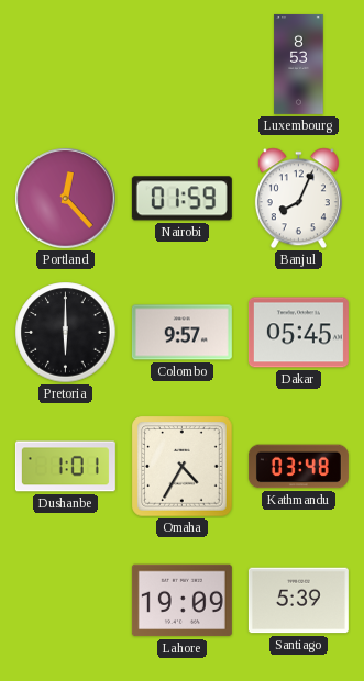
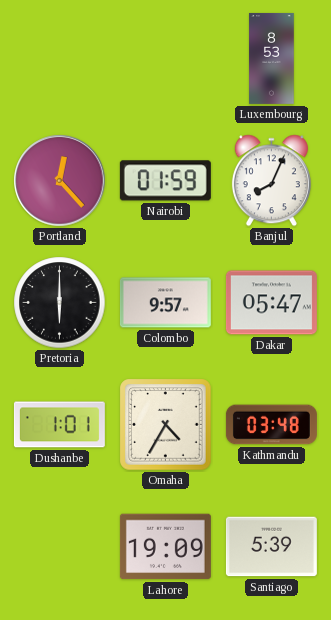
Dakar: 05:45 -> 05:47 (271, 303)
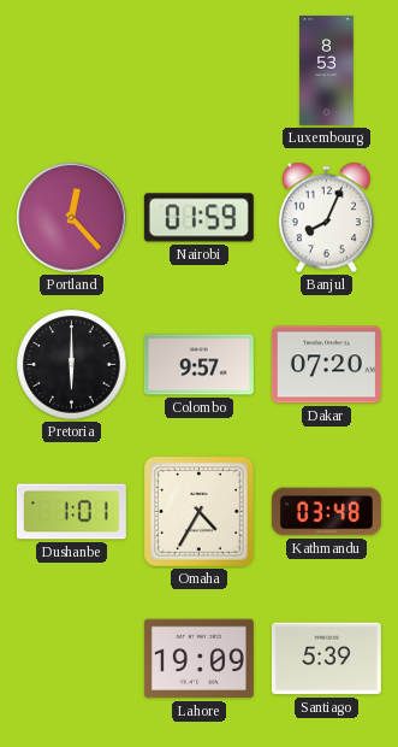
Dakar: 05:47 -> 07:20 (326, 365)
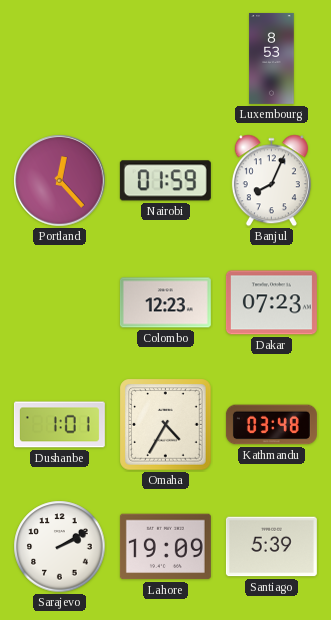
Pretoria: 6:00 -> none (72, 365)
Colombo: 9:57 -> 12:23 (165, 303)
Dakar: 07:20 -> 07:23 (271, 303)
Sarajevo: none -> 2:10 (60, 547)
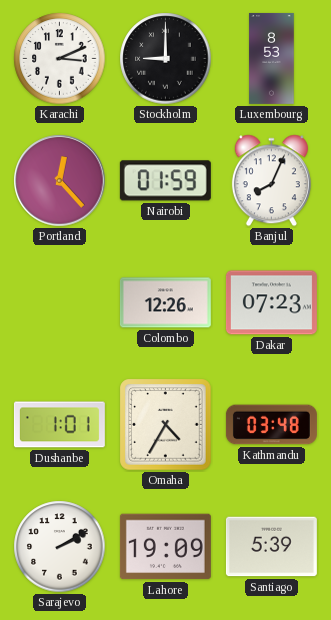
Karachi: none -> 3:11 (60, 59)
Stockholm: none -> 9:00 (166, 59)
Colombo: 12:23 -> 12:26 (165, 303)
